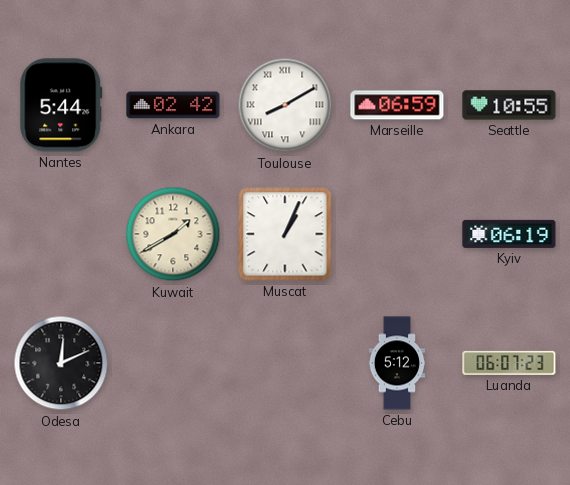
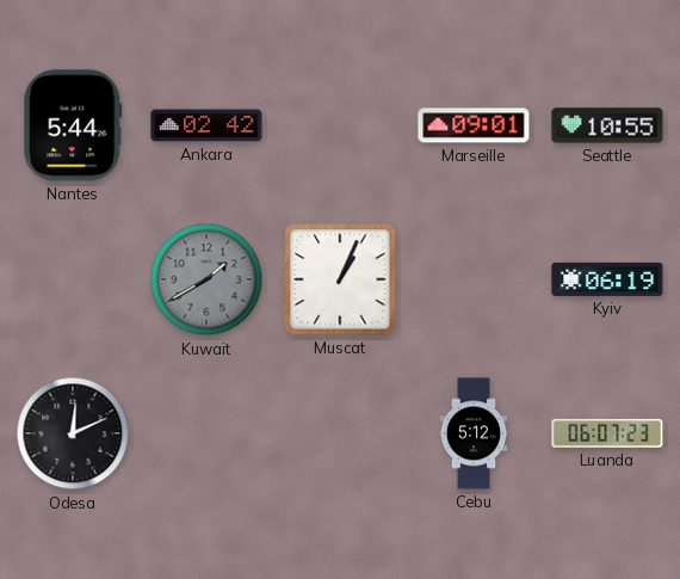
Toulouse: 8:10 -> none (285, 105)
Marseille: 06:59 -> 09:01 (474, 125)
Kuwait dial: cream -> grey (206, 279)
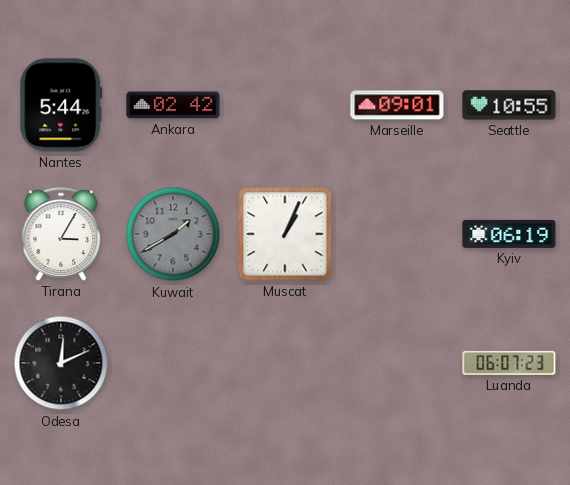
Tirana: none -> 3:05 (61, 234)
Cebu: 5:12 -> none (474, 433)
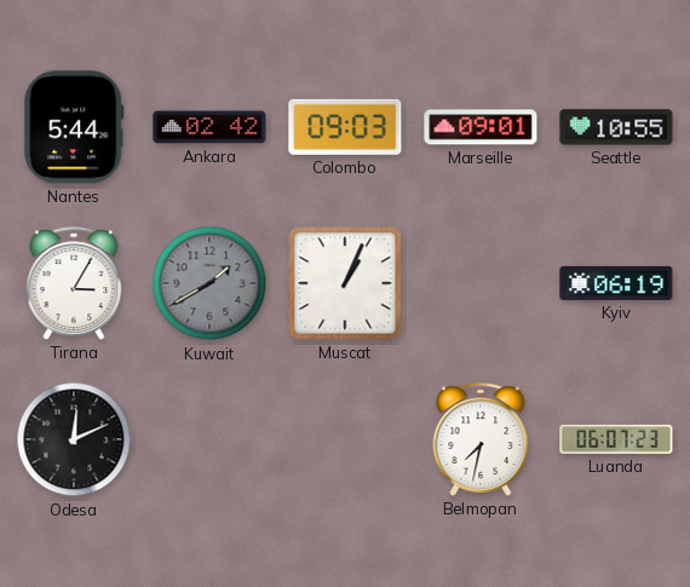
Colombo: none -> 09:03 (345, 127)
Belmopan: none -> 7:32 (481, 439)
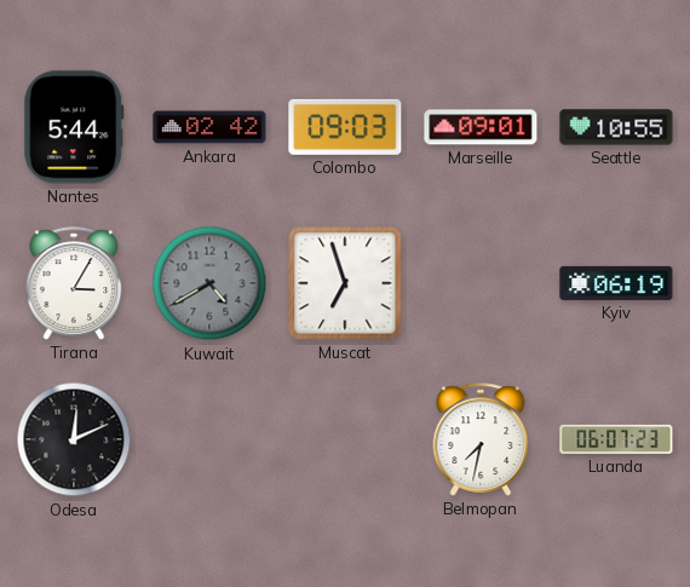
Kuwait: 1:40 -> 4:40 (209, 283)
Muscat: 1:04 -> 6:57 (345, 283)
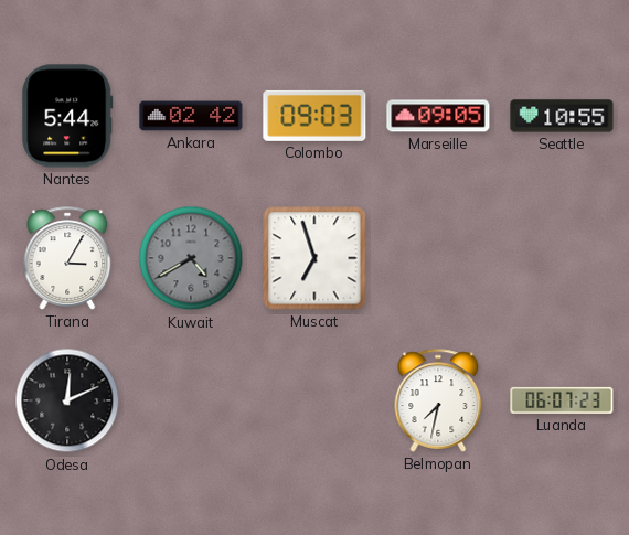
Marseille: 09:01 -> 09:05 (438, 116)
Kyiv: 06:19 -> none (616, 283)
